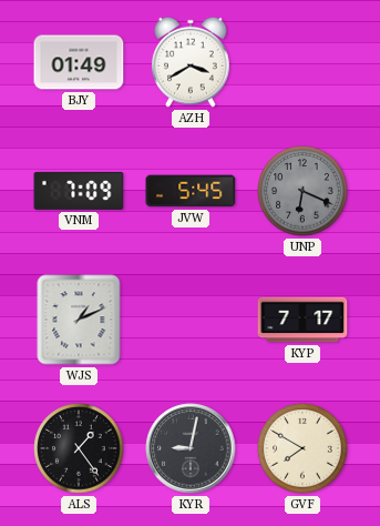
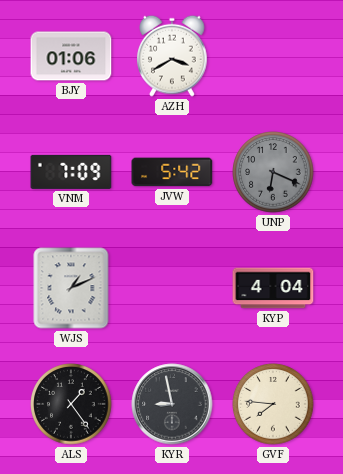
BJY: 01:49 -> 01:06 (71, 56)
JVW: 5:45 -> 5:42 (172, 172)
KYP: 7:17 -> 4:04 (273, 288)
KYR: 9:02 -> 8:58 (172, 404)
GVF: 7:50 -> 7:46 (273, 404)
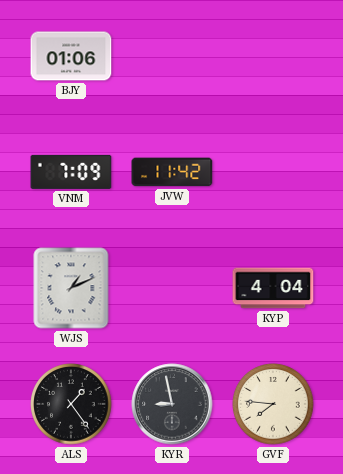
AZH: 3:40 -> none (172, 56)
JVW: 5:42 -> 11:42 (172, 172)
UNP: 6:19 -> none (273, 172)
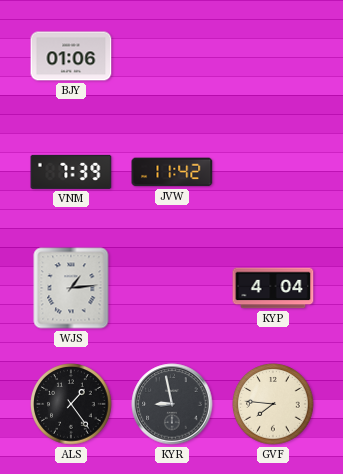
VNM: 7:09 -> 7:39 (71, 172)
WJS: 1:11 -> 1:14 (71, 288)
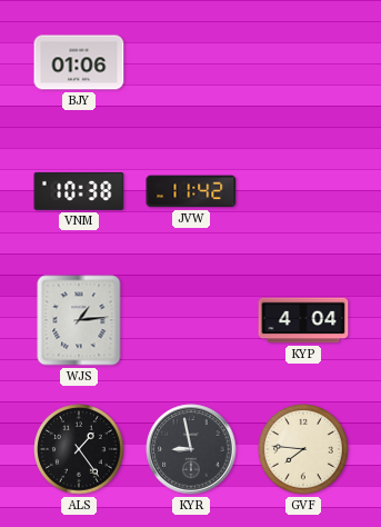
VNM: 7:39 -> 10:38 (79, 191)
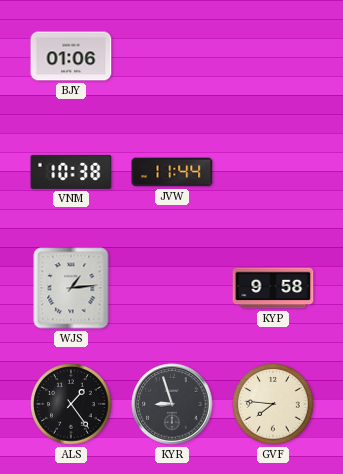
JVW: 11:42 -> 11:44 (172, 172)
KYP: 4:04 -> 9:58 (273, 288)
KYR: 8:58 -> 8:57 (172, 404)
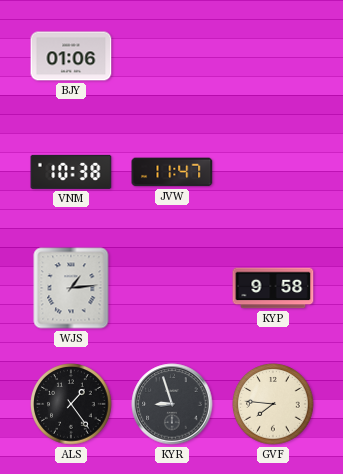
JVW: 11:44 -> 11:47 (172, 172)
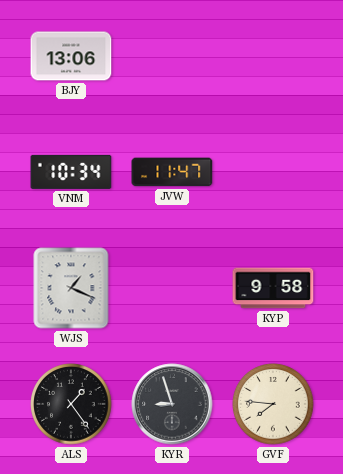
BJY: 01:06 -> 13:06 (71, 56)
VNM: 10:38 -> 10:34 (71, 172)
WJS: 1:14 -> 1:19 (71, 288)
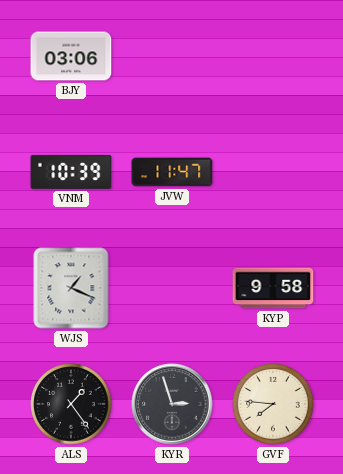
BJY: 13:06 -> 03:06 (71, 56)
VNM: 10:34 -> 10:39 (71, 172)
KYR: 8:57 -> 2:57 (172, 404)
